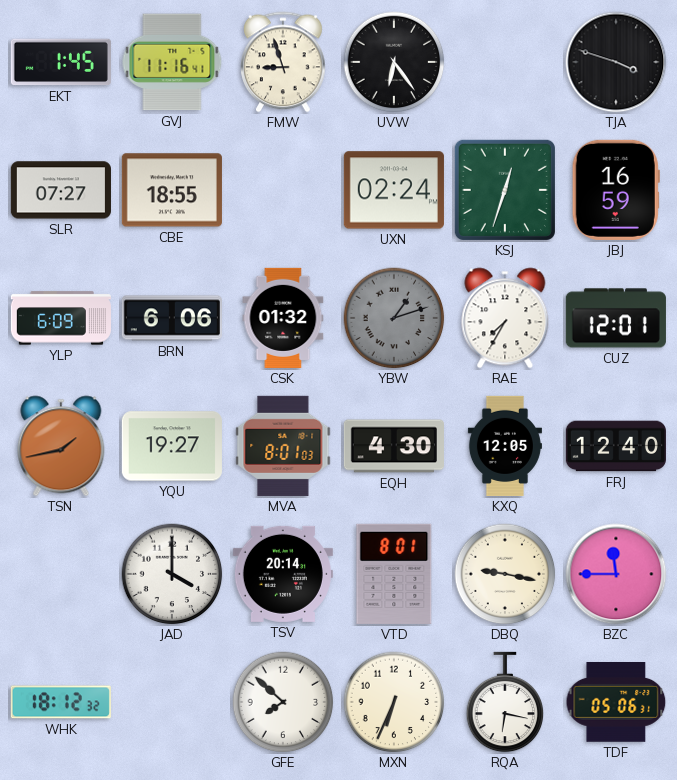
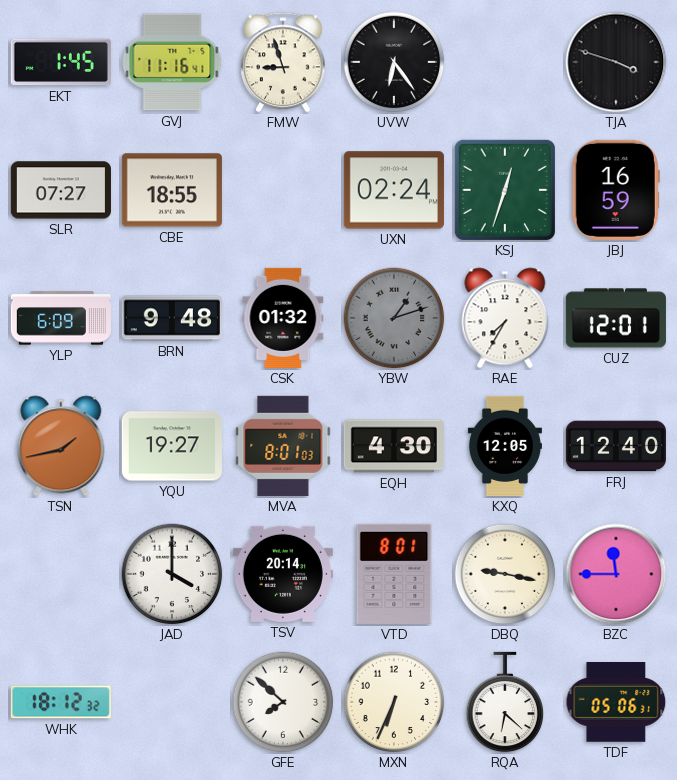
BRN: 6:06 -> 9:48 (172, 318)
RQA: 6:17 -> 6:22 (505, 702)
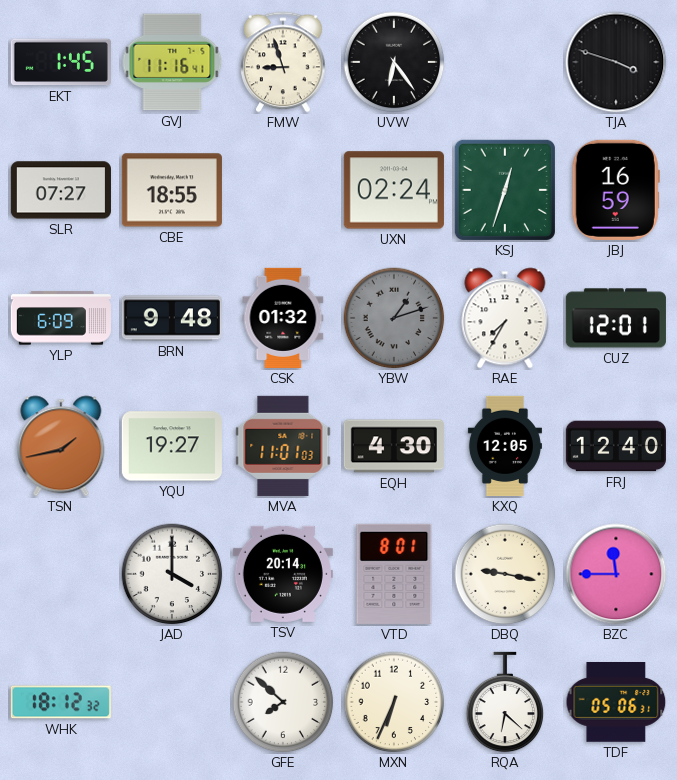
MVA: 8:01 -> 11:01 (283, 446)
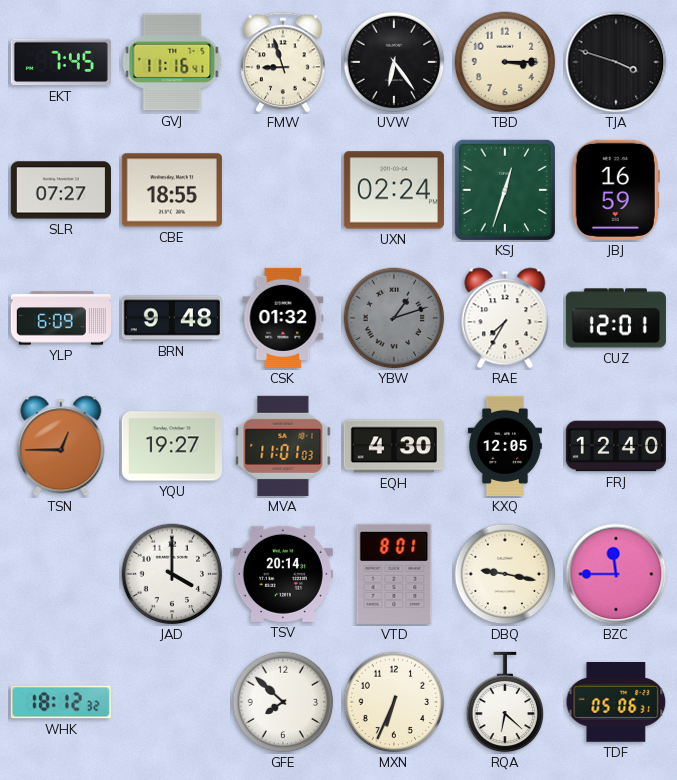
EKT: 1:45 -> 7:45 (61, 62)
TBD: none -> 3:15 (505, 62)
TSN: 1:43 -> 12:45 (61, 446)
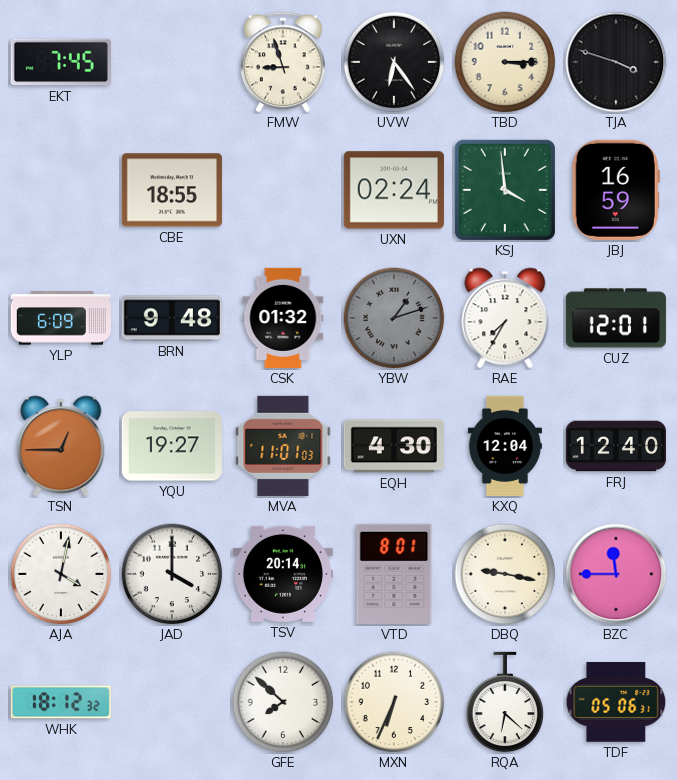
GVJ: 11:16 -> none (172, 62)
SLR: 07:27 -> none (61, 190)
KSJ: 12:33 -> 3:59 (505, 190)
KXQ: 12:05 -> 12:04 (505, 446)
AJA: none -> 4:02 (61, 574)
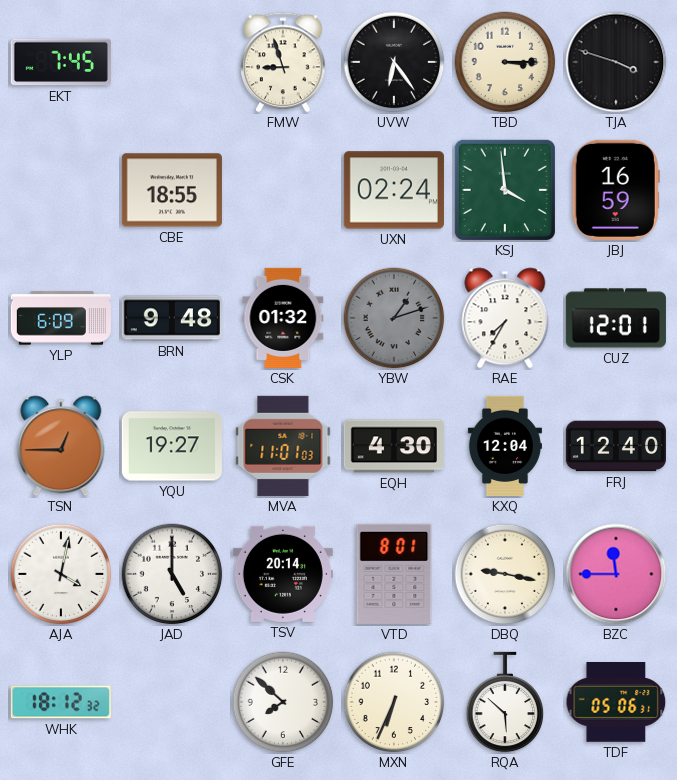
JAD: 4:00 -> 5:00 (172, 574)
RQA: 6:22 -> 5:52 (505, 702)
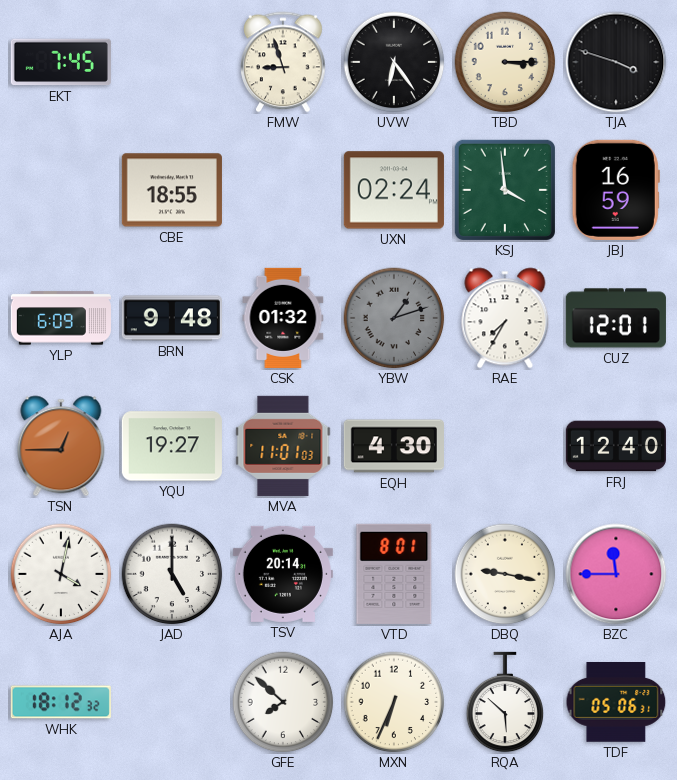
KXQ: 12:04 -> none (505, 446)
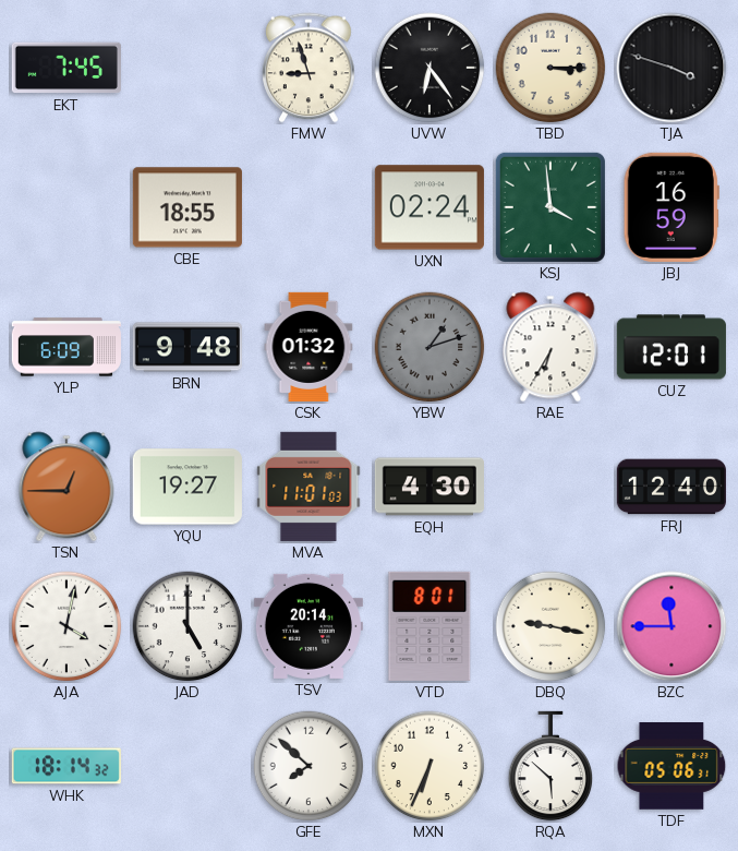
RAE: 7:35 -> 6:35 (551, 347)
WHK: 18:12 -> 18:14 (66, 766)
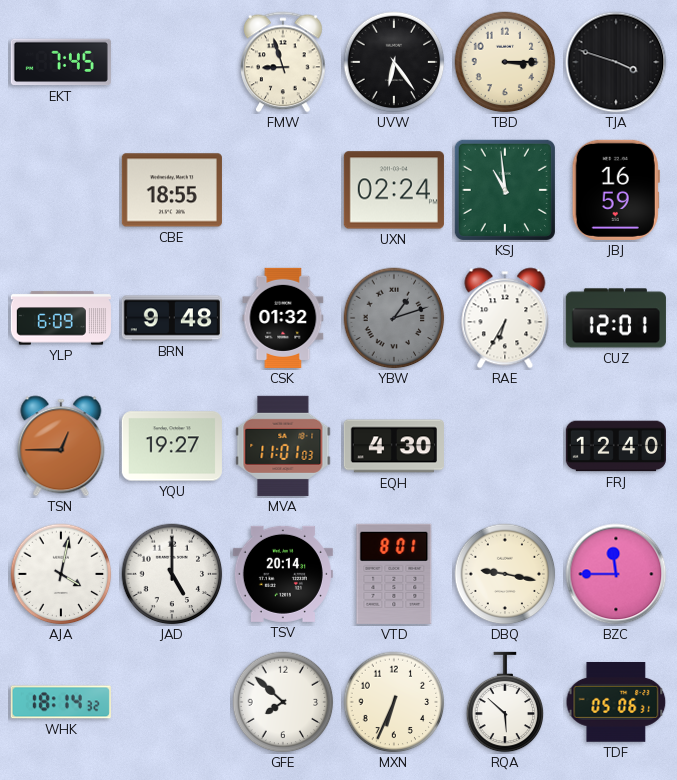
KSJ: 3:59 -> 10:59 (505, 190)
